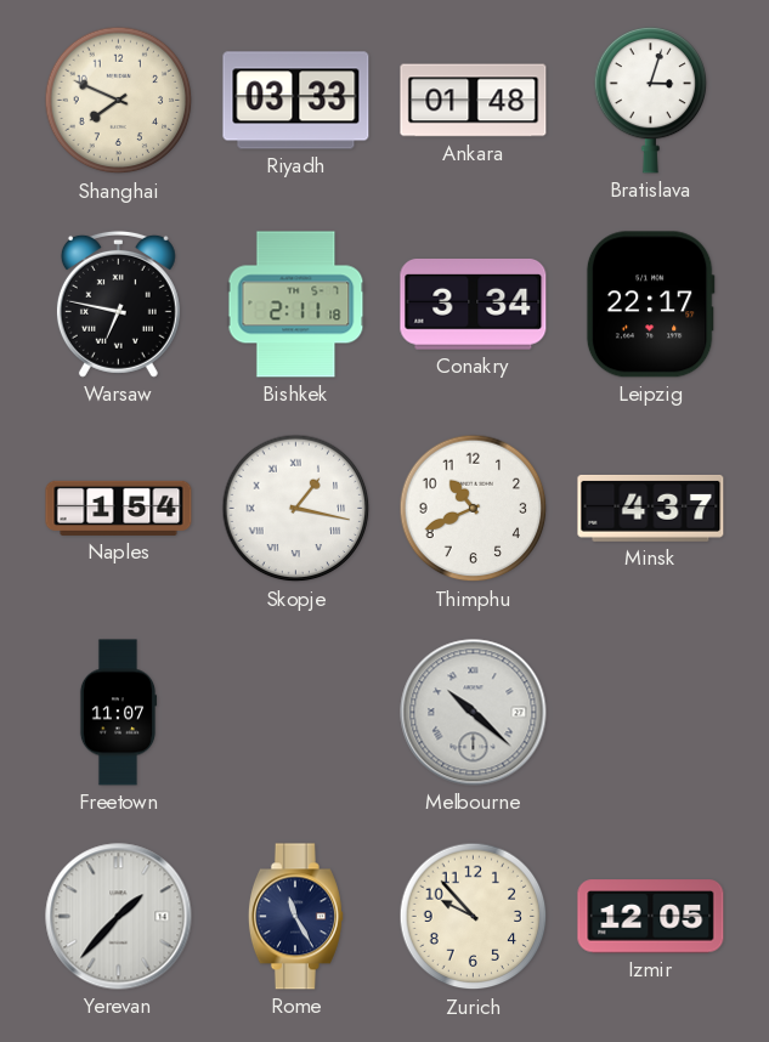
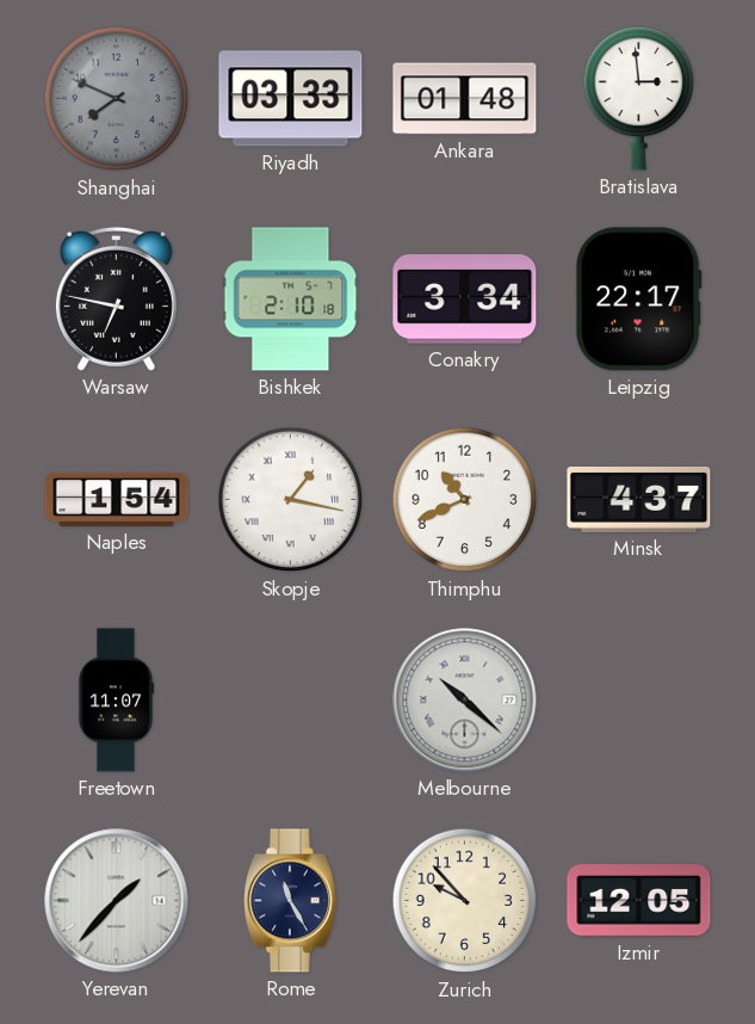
Shanghai dial: cream -> grey (117, 99)
Bratislava: 3:03 -> 2:59 (639, 98)
Bishkek: 2:11 -> 2:10 (291, 300)
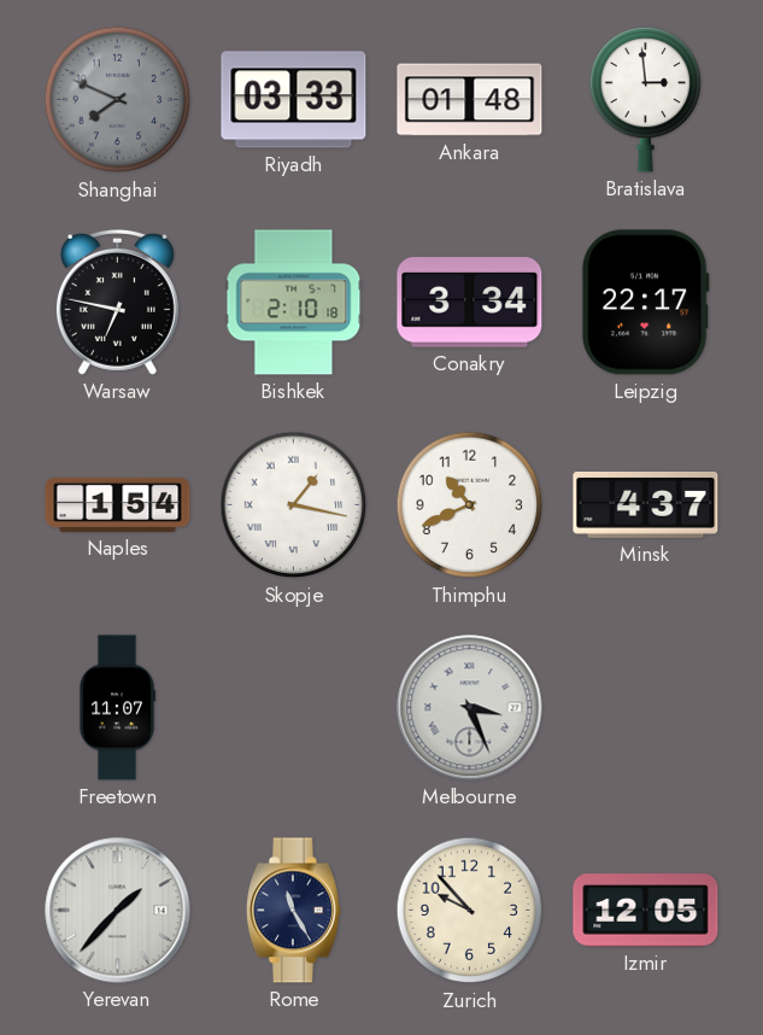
Melbourne: 10:22 -> 3:26 (470, 708)
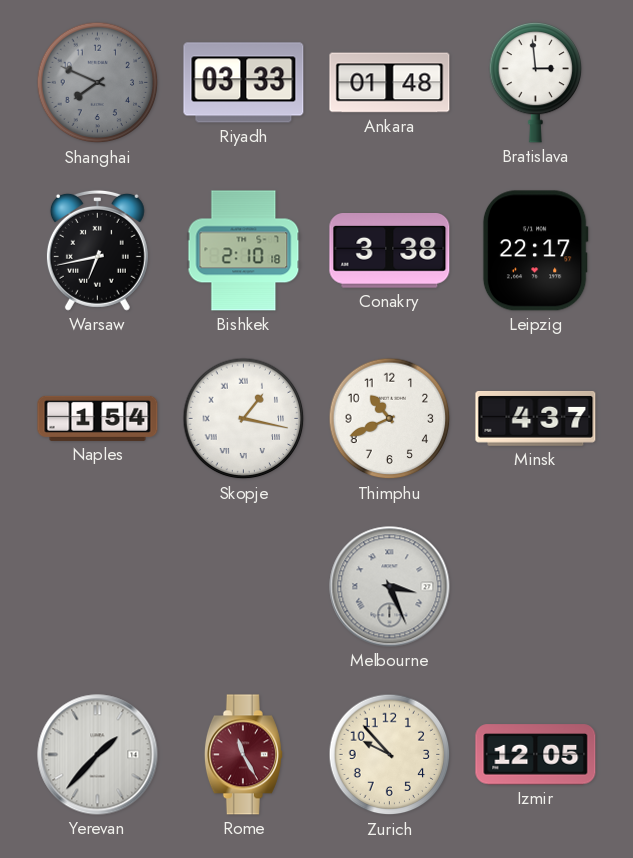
Warsaw: 6:47 -> 6:43 (97, 250)
Conakry: 3:34 -> 3:38 (390, 251)
Freetown: 11:07 -> none (117, 708)
Rome dial: navy -> burgundy (243, 755)
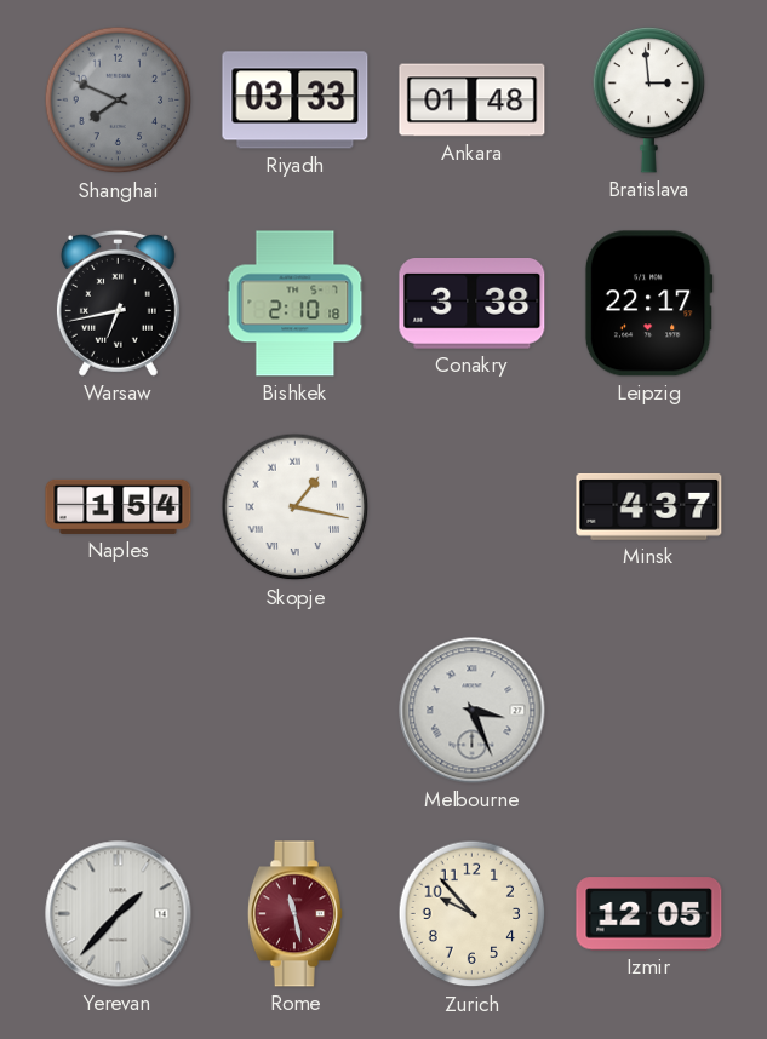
Thimphu: 10:41 -> none (390, 419)
Rome: 11:25 -> 11:28 (294, 914)
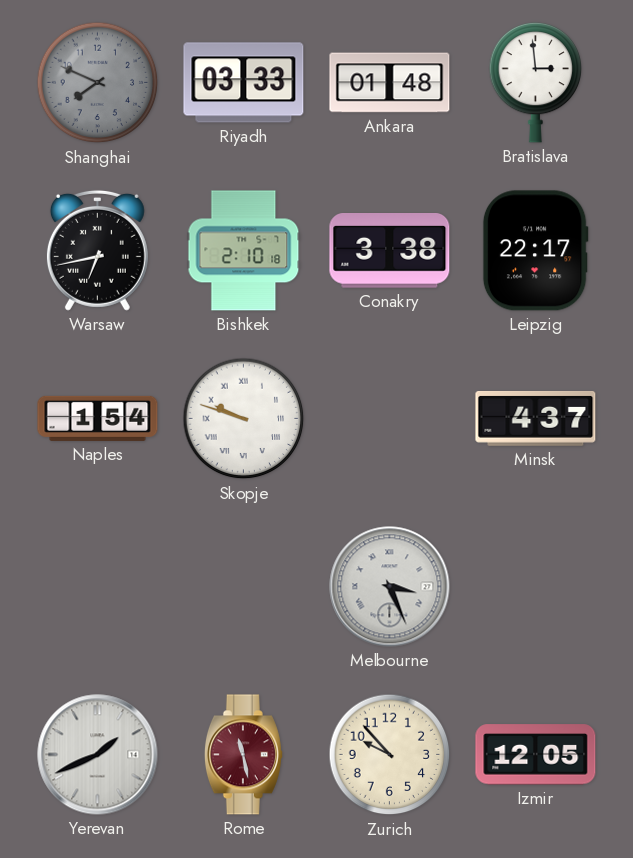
Skopje: 1:17 -> 9:48 (244, 419)
Yerevan: 1:37 -> 1:41 (98, 755)
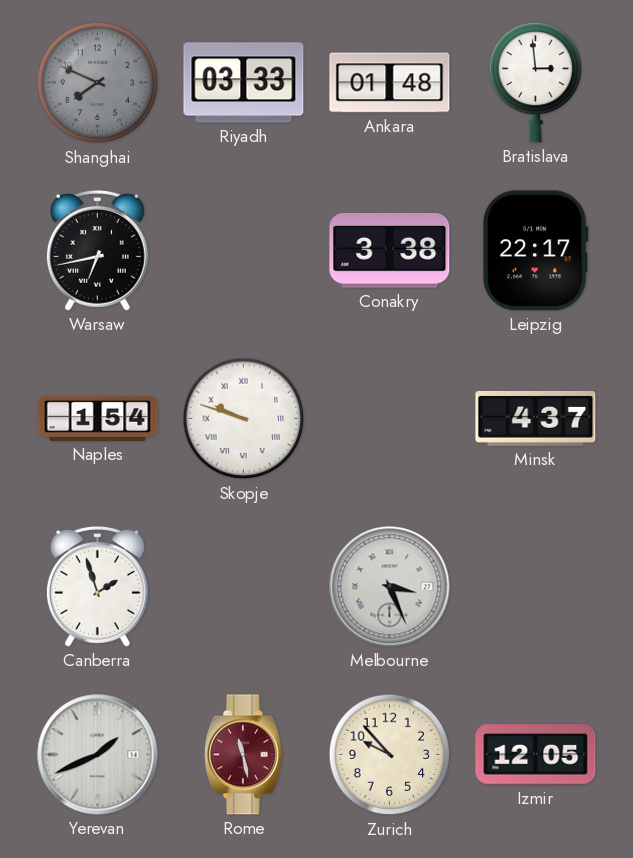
Bishkek: 2:10 -> none (244, 251)
Canberra: none -> 1:57 (97, 586)
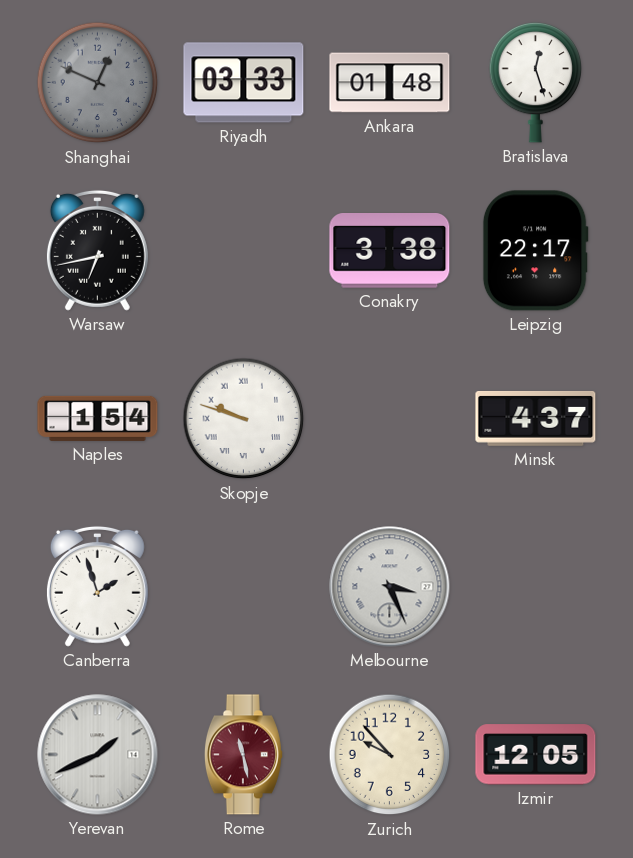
Shanghai: 7:49 -> 12:49 (98, 83)
Bratislava: 2:59 -> 12:27 (536, 82)
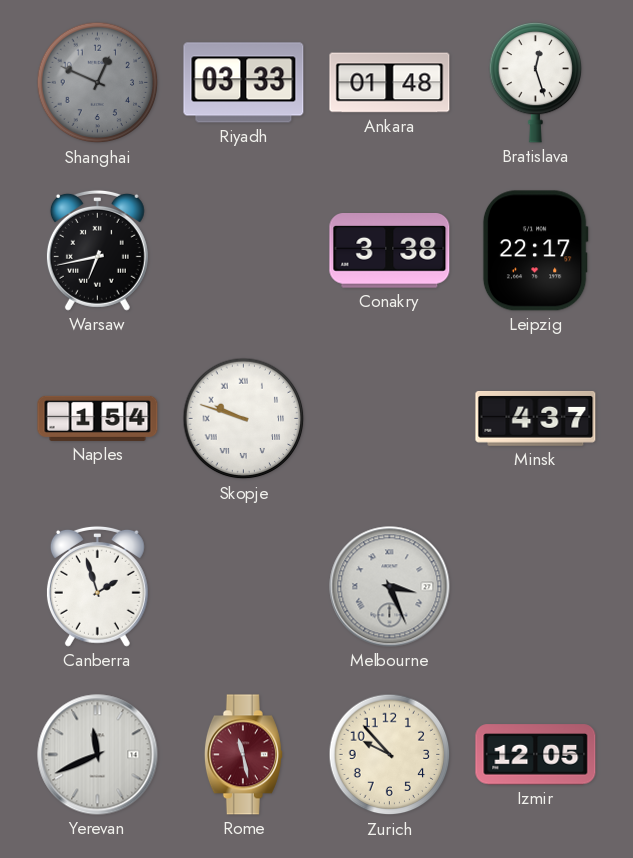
Yerevan: 1:41 -> 11:41 (98, 755)
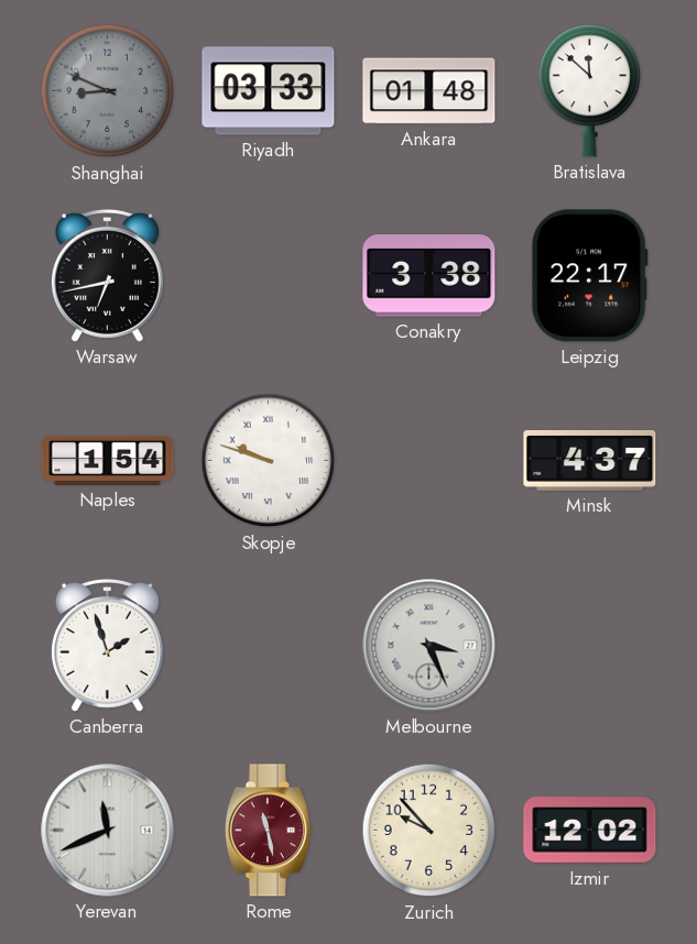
Shanghai: 12:49 -> 8:49 (108, 91)
Bratislava: 12:27 -> 11:52 (590, 90)
Izmir: 12:05 -> 12:02 (590, 831)
